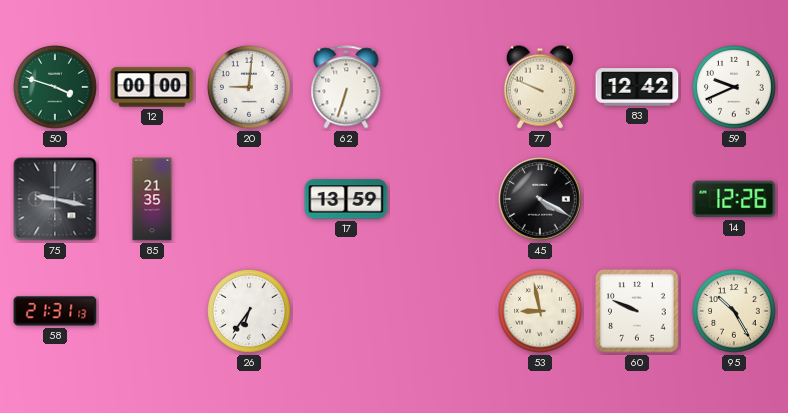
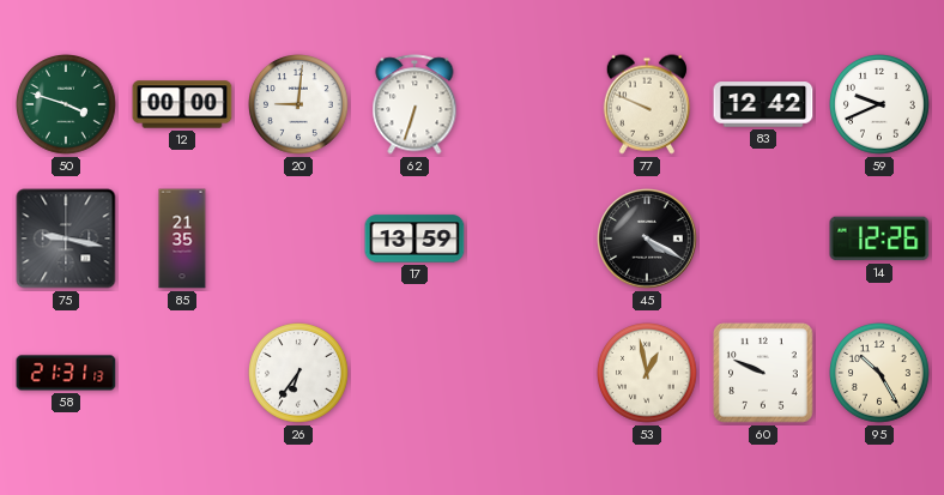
53: 8:58 -> 12:58 (648, 374)
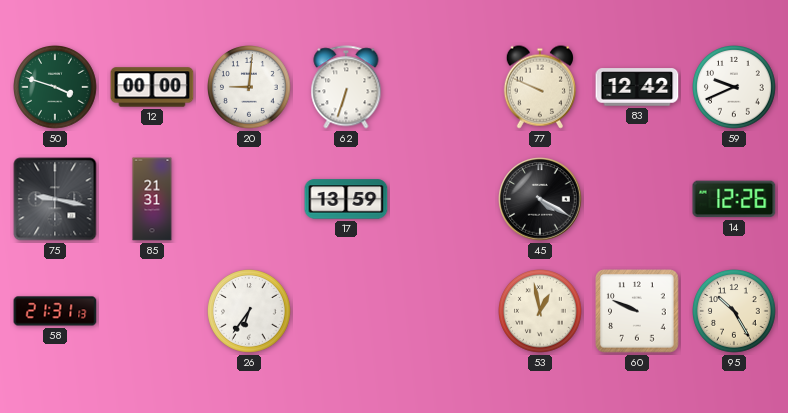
85: 21:35 -> 21:31 (152, 199)
